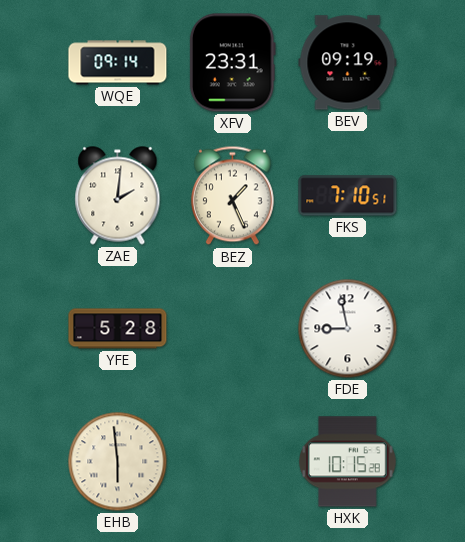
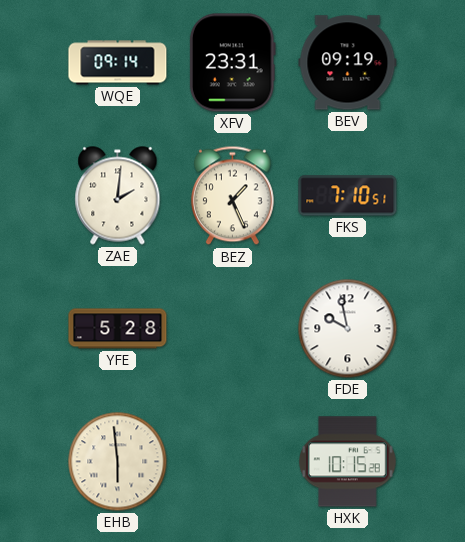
FDE: 8:58 -> 9:58 (348, 329)
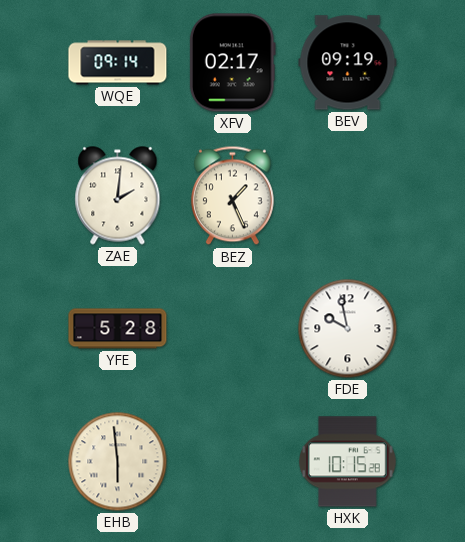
XFV: 23:31 -> 02:17 (232, 63)
FKS: 7:10 -> none (348, 196)
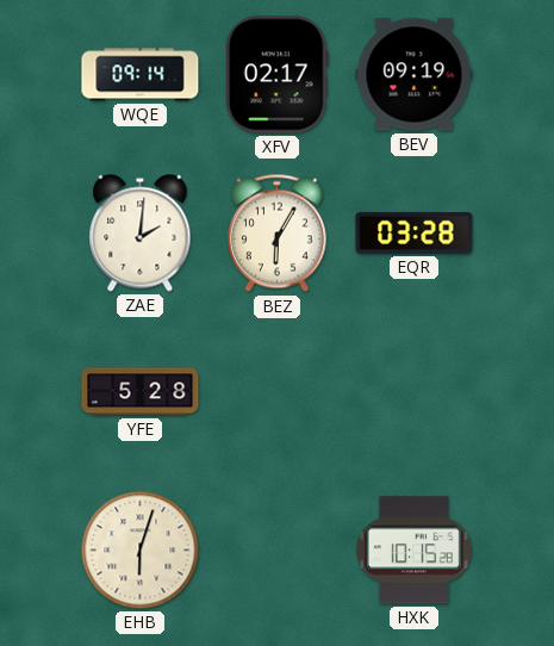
BEZ: 1:26 -> 6:05 (276, 234)
EQR: none -> 03:28 (415, 232)
FDE: 9:58 -> none (348, 329)
EHB: 5:59 -> 6:03 (141, 551)
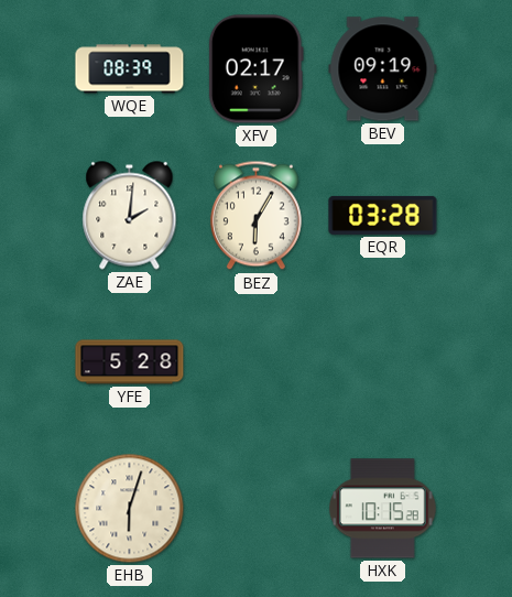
WQE: 09:14 -> 08:39 (130, 69)
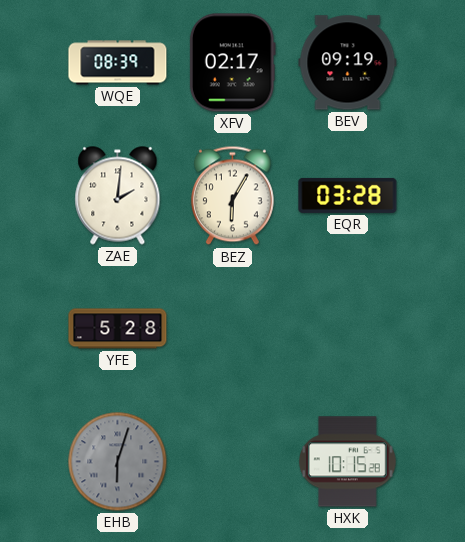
EHB dial: cream -> grey (118, 462)
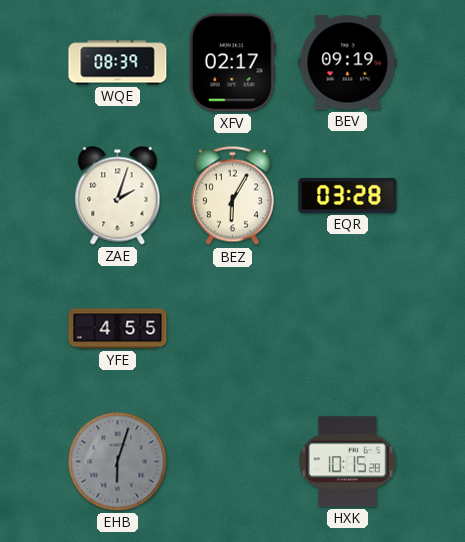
ZAE: 2:01 -> 2:03 (118, 196)
YFE: 5:28 -> 4:55 (118, 329)
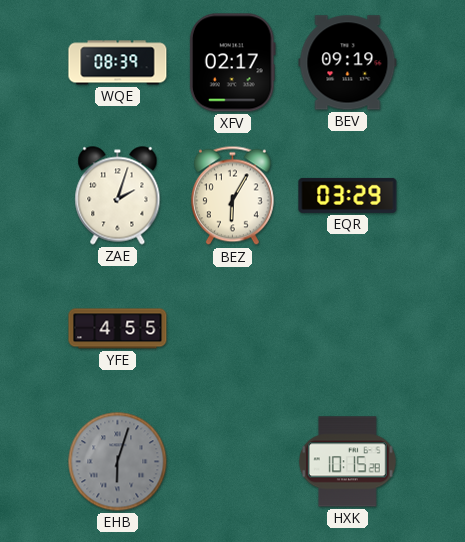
EQR: 03:28 -> 03:29 (348, 195)
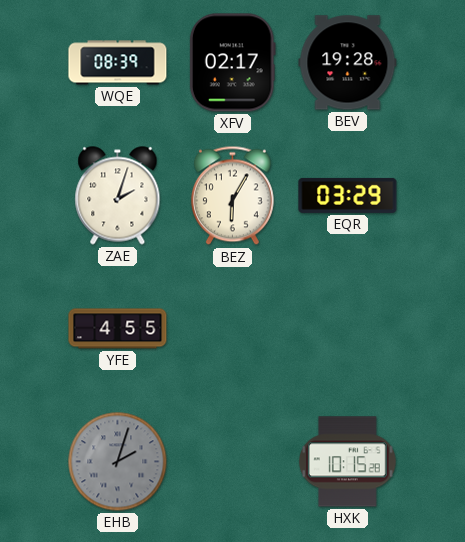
BEV: 09:19 -> 19:28 (348, 63)
EHB: 6:03 -> 2:03 (118, 462)
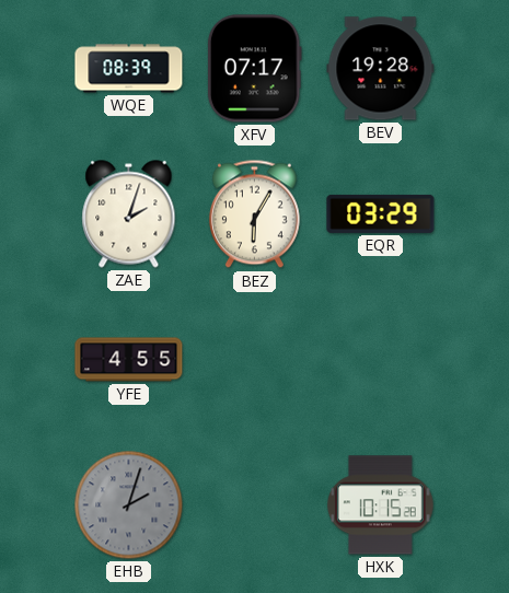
XFV: 02:17 -> 07:17 (254, 69)
